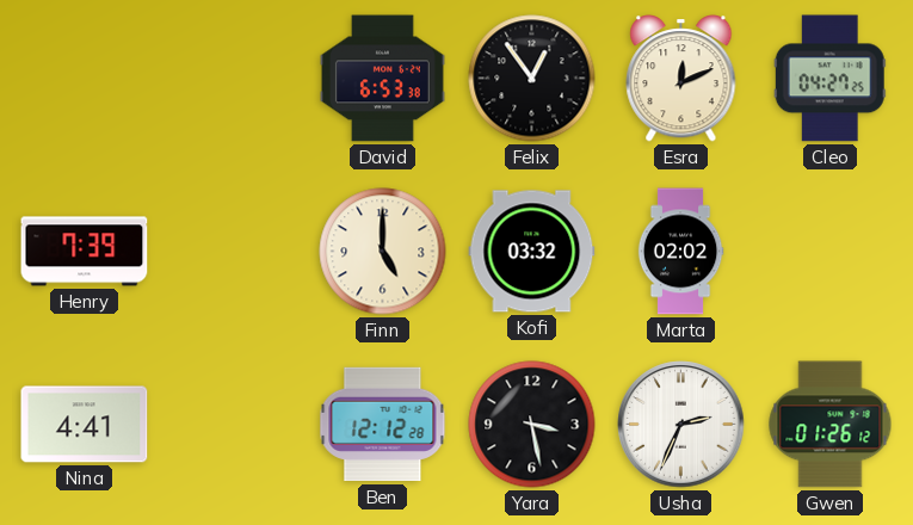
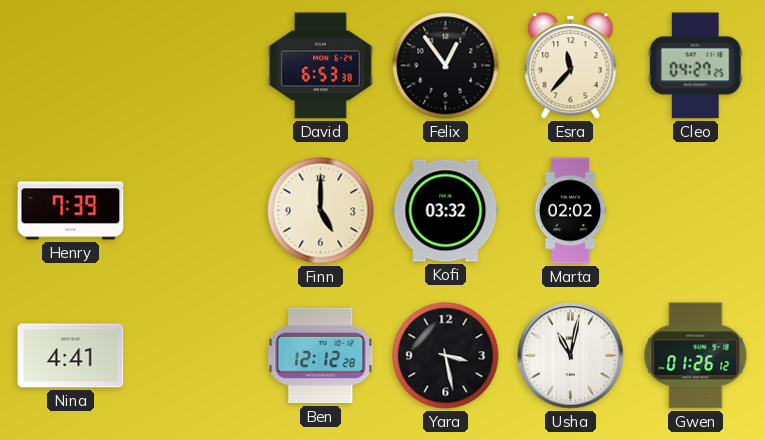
Esra: 12:11 -> 11:37 (571, 66)
Usha: 2:34 -> 11:02 (571, 356)
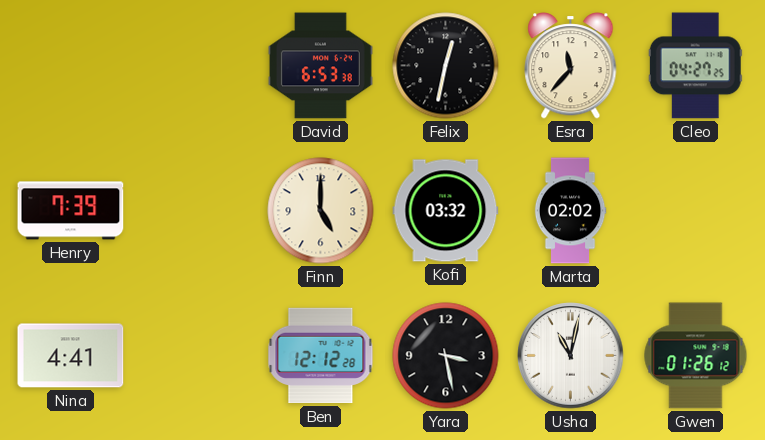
Felix: 12:54 -> 12:32 (446, 66)
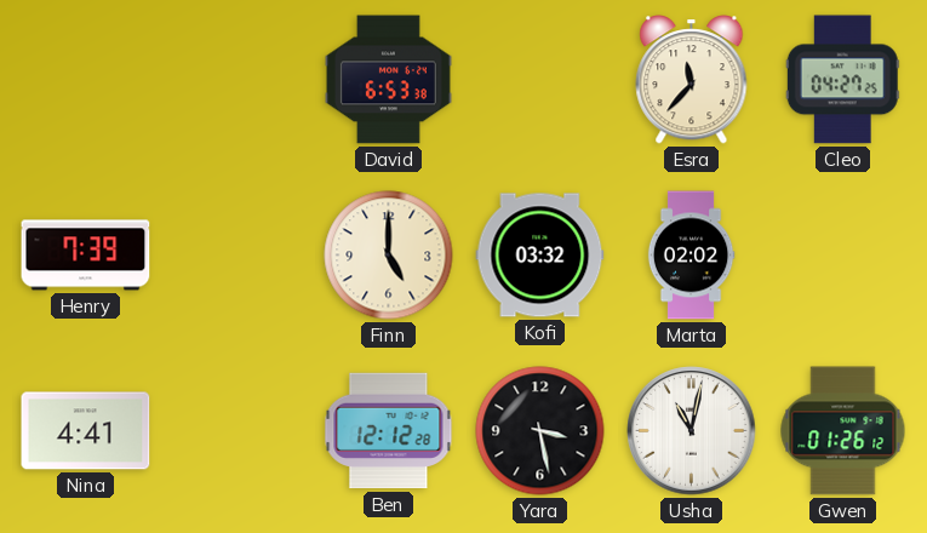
Felix: 12:32 -> none (446, 66)
